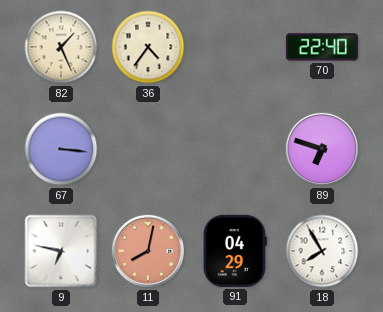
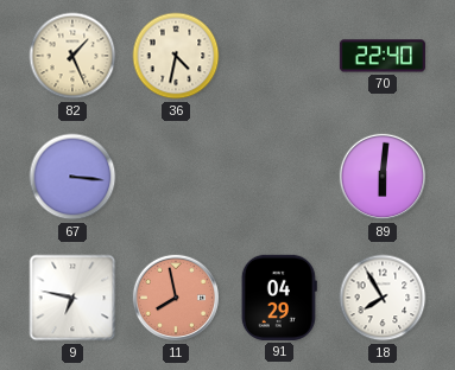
36: 4:36 -> 4:32 (176, 56)
89: 6:48 -> 6:01 (383, 177)
11: 8:02 -> 7:58 (176, 298)
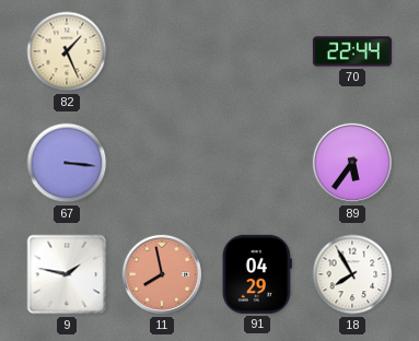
36: 4:32 -> none (176, 56)
70: 22:40 -> 22:44 (352, 51)
89: 6:01 -> 5:36 (352, 163)
9: 6:47 -> 1:47 (67, 274)
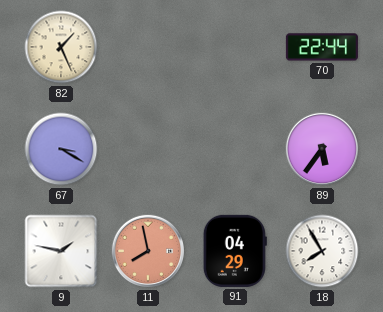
67: 3:16 -> 3:20 (61, 149)
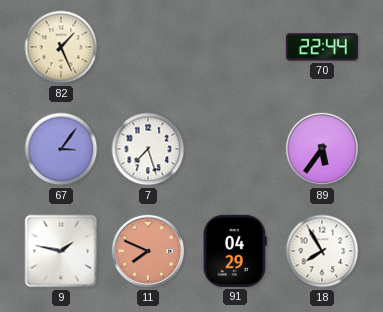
67: 3:20 -> 3:06 (61, 149)
7: none -> 7:27 (148, 149)
11: 7:58 -> 7:49 (148, 251)
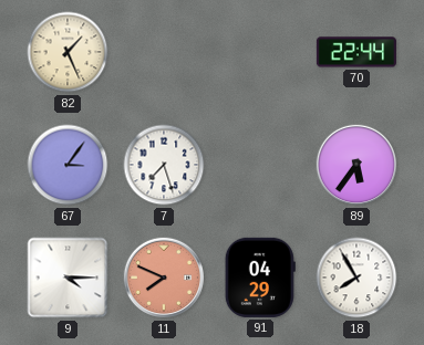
9: 1:47 -> 4:15 (68, 278)
